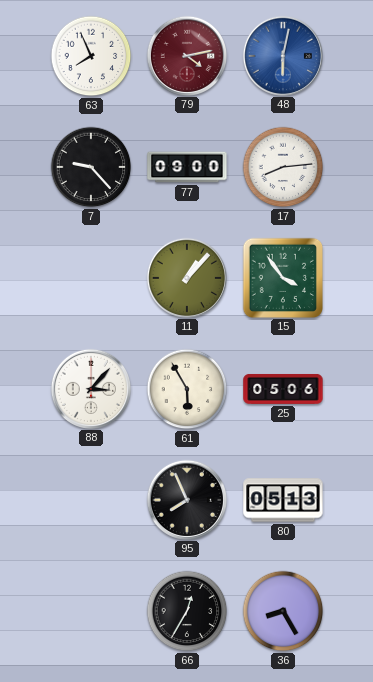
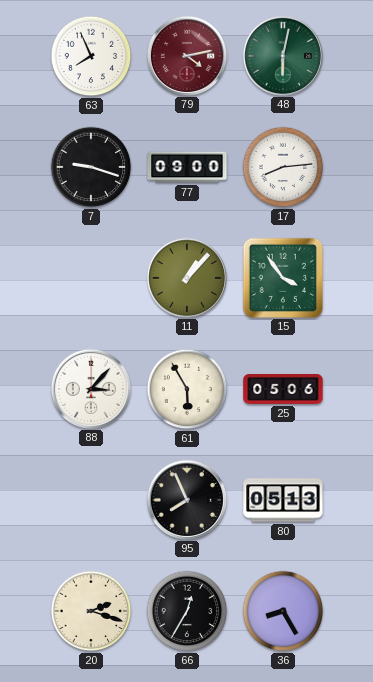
48 dial: blue -> green (282, 55)
7: 9:23 -> 9:18 (91, 167)
20: none -> 2:18 (91, 611)
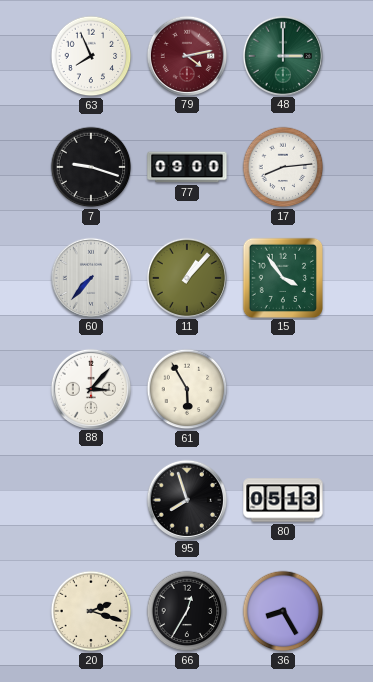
48: 6:02 -> 3:00 (282, 55)
60: none -> 7:37 (90, 277)
25: 05:06 -> none (283, 389)
95: 7:56 -> 7:57 (186, 499)
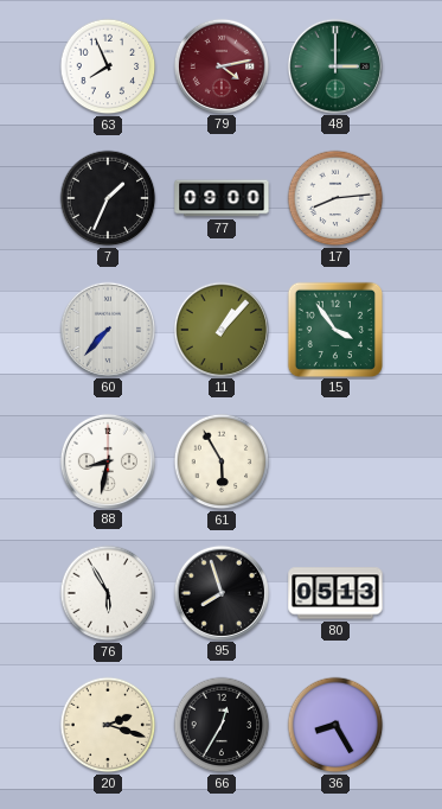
7: 9:18 -> 1:34 (108, 198)
88: 3:07 -> 8:32 (107, 460)
76: none -> 5:55 (108, 593)
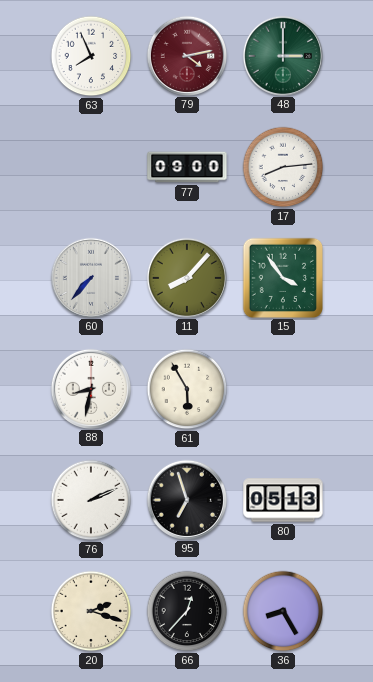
7: 1:34 -> none (108, 198)
11: 1:07 -> 8:07 (186, 277)
76: 5:55 -> 2:11 (91, 500)
95: 7:57 -> 6:57 (186, 499)
66: 12:35 -> 12:37 (187, 611)
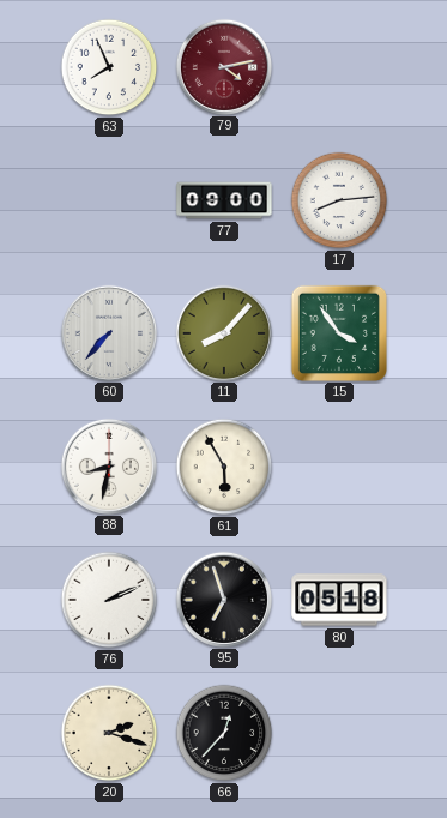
48: 3:00 -> none (282, 55)
80: 05:13 -> 05:18 (339, 600)
36: 8:25 -> none (283, 611)
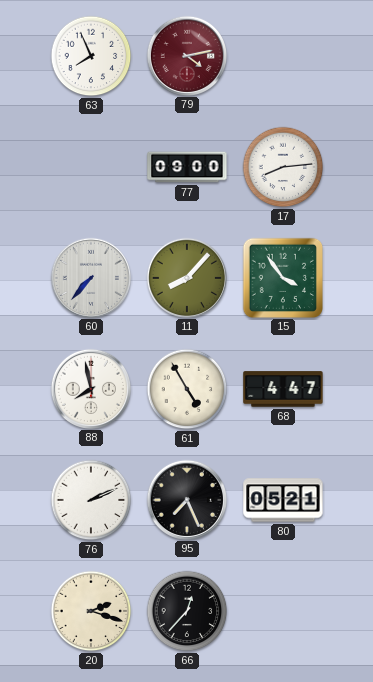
88: 8:32 -> 7:58 (90, 388)
61: 5:55 -> 4:55 (187, 389)
68: none -> 4:47 (283, 389)
95: 6:57 -> 7:26 (186, 499)
80: 05:18 -> 05:21 (283, 500)
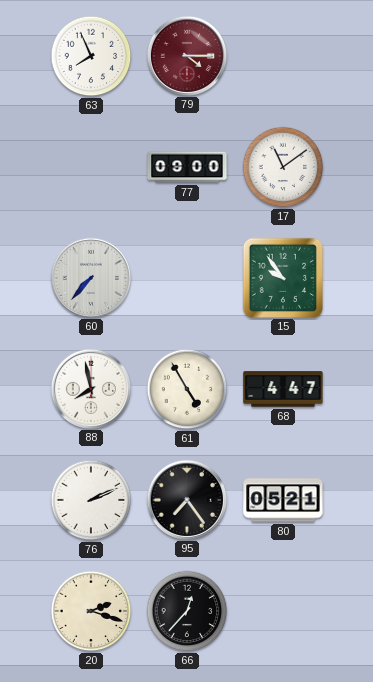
79: 4:13 -> 4:15 (186, 55)
17: 8:14 -> 11:09 (283, 167)
11: 8:07 -> none (186, 277)
15: 3:54 -> 9:54 (282, 277)
95: 7:26 -> 7:24 (186, 499)
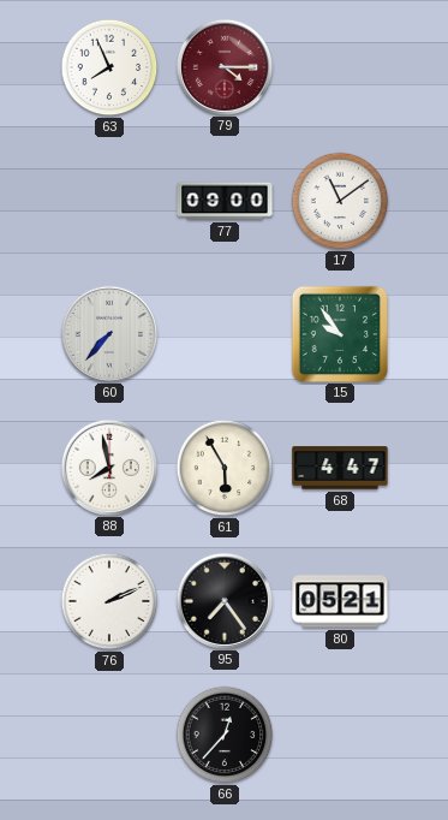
61: 4:55 -> 5:55 (225, 468)
20: 2:18 -> none (91, 611)
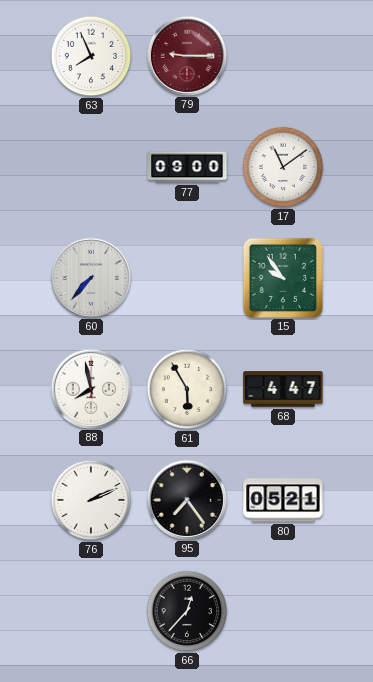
79: 4:15 -> 9:15 (186, 55)
